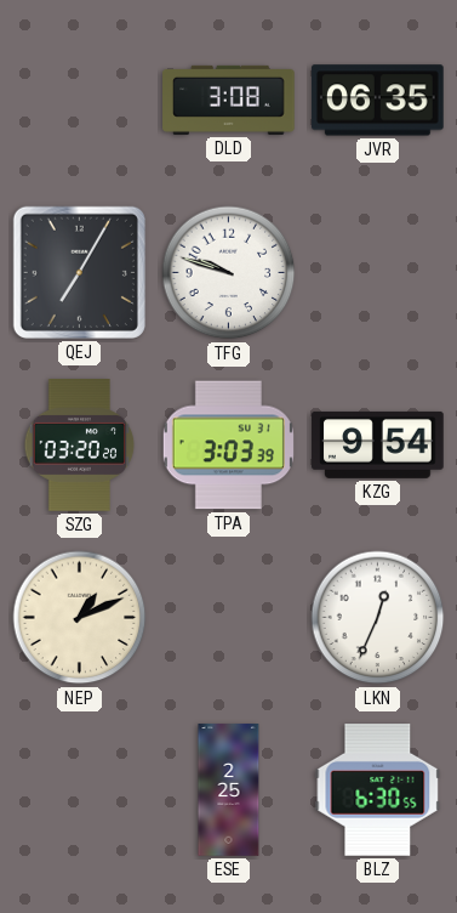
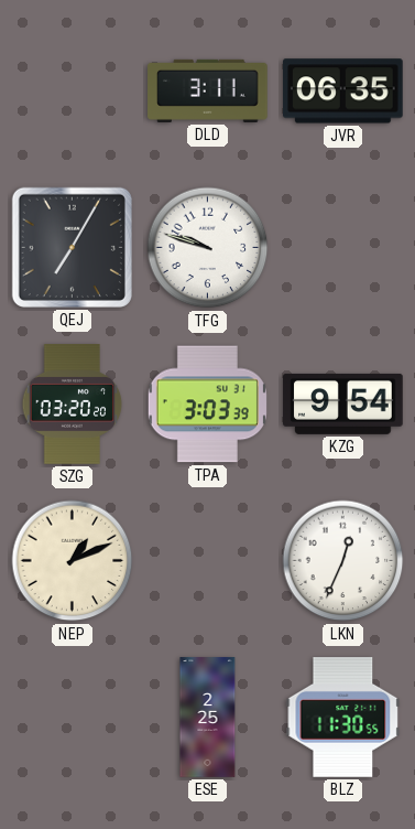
DLD: 3:08 -> 3:11 (208, 90)
BLZ: 6:30 -> 11:30 (343, 718)
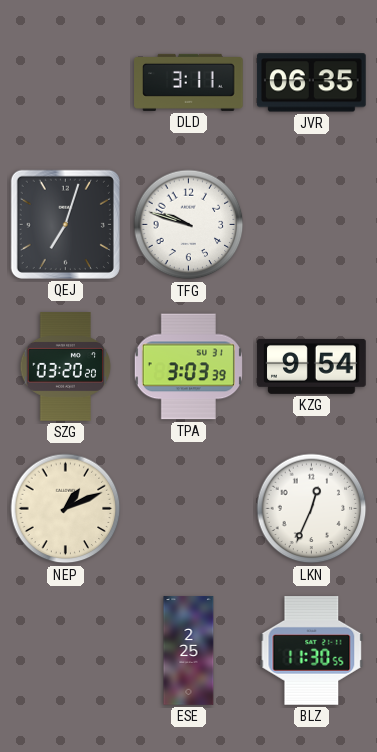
QEJ: 7:05 -> 7:03 (65, 224)
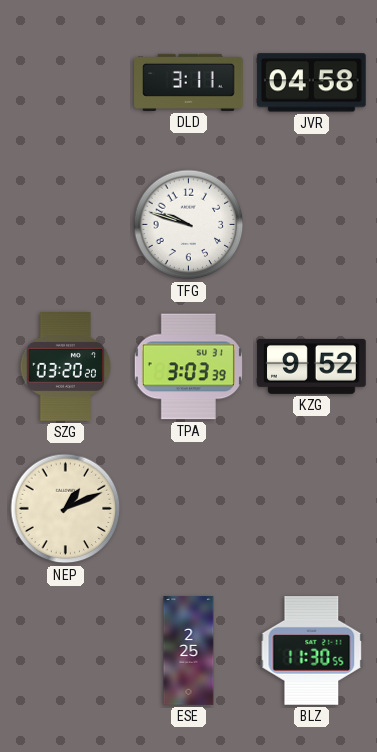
JVR: 06:35 -> 04:58 (312, 83)
QEJ: 7:03 -> none (65, 224)
KZG: 9:54 -> 9:52 (312, 366)
LKN: 12:34 -> none (312, 509)
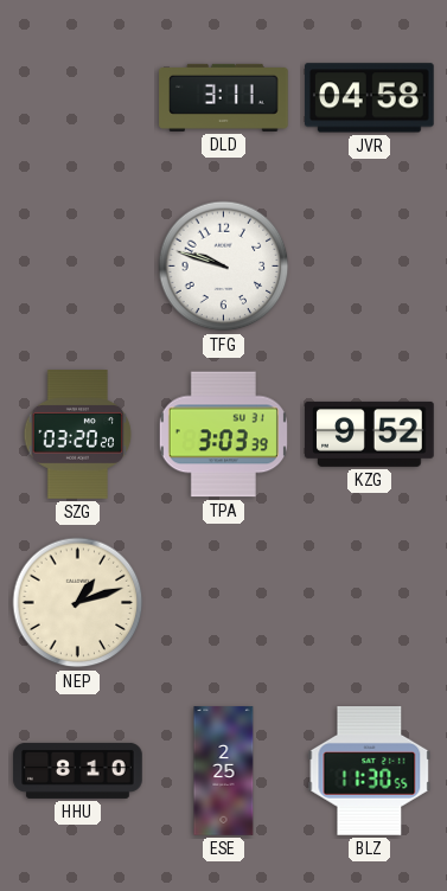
NEP: 1:11 -> 1:12 (78, 603)
HHU: none -> 8:10 (78, 770)
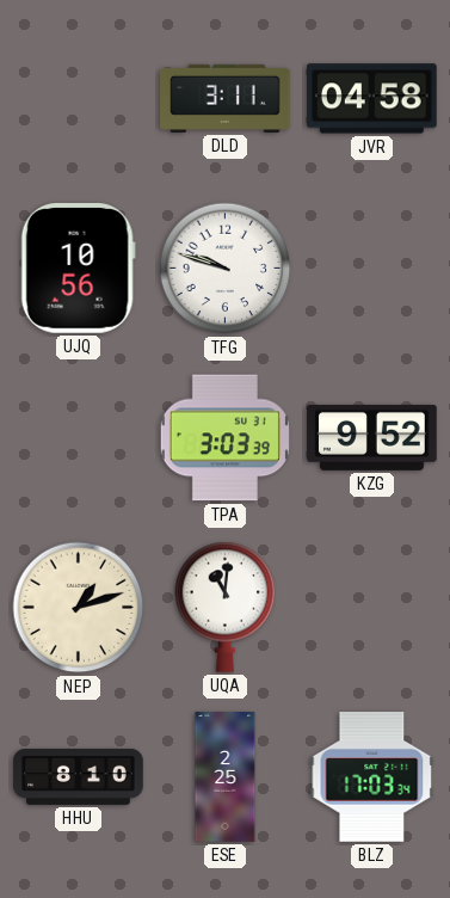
UJQ: none -> 10:56 (78, 269)
SZG: 03:20 -> none (78, 435)
UQA: none -> 11:01 (226, 607)
BLZ: 11:30 -> 17:03 (372, 777)
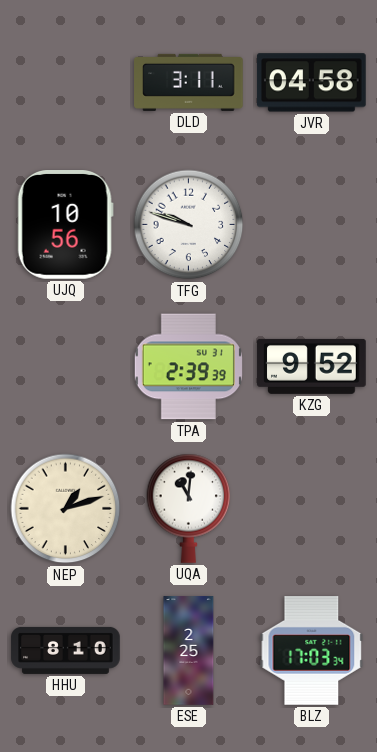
TPA: 3:03 -> 2:39 (188, 367)
